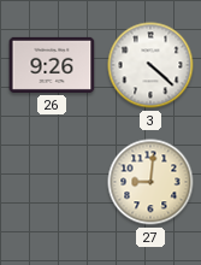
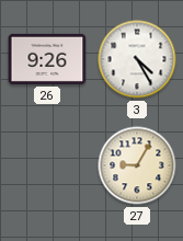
3: 4:22 -> 4:25 (137, 59)
27: 9:01 -> 9:05 (137, 165)
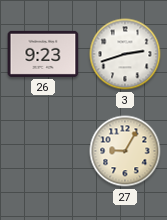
26: 9:26 -> 9:23 (43, 54)
3: 4:25 -> 2:42 (125, 54)
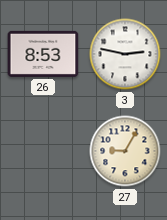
26: 9:23 -> 8:53 (43, 54)
3: 2:42 -> 2:47 (125, 54)
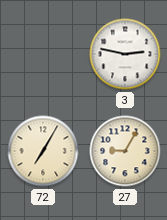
26: 8:53 -> none (43, 54)
72: none -> 7:05 (43, 151)
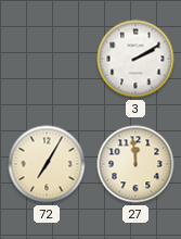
3: 2:47 -> 2:10 (135, 59)
27: 9:05 -> 11:59 (135, 164)
